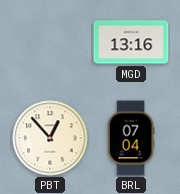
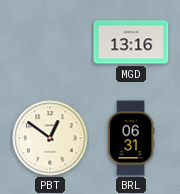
PBT: 12:53 -> 12:51 (50, 138)
BRL: 07:04 -> 06:31 (131, 138)
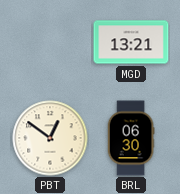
MGD: 13:16 -> 13:21 (131, 42)
BRL: 06:31 -> 06:30 (131, 138)
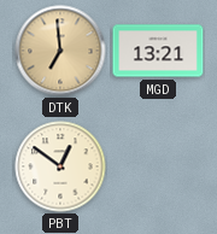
DTK: none -> 6:59 (60, 51)
BRL: 06:30 -> none (131, 138)
